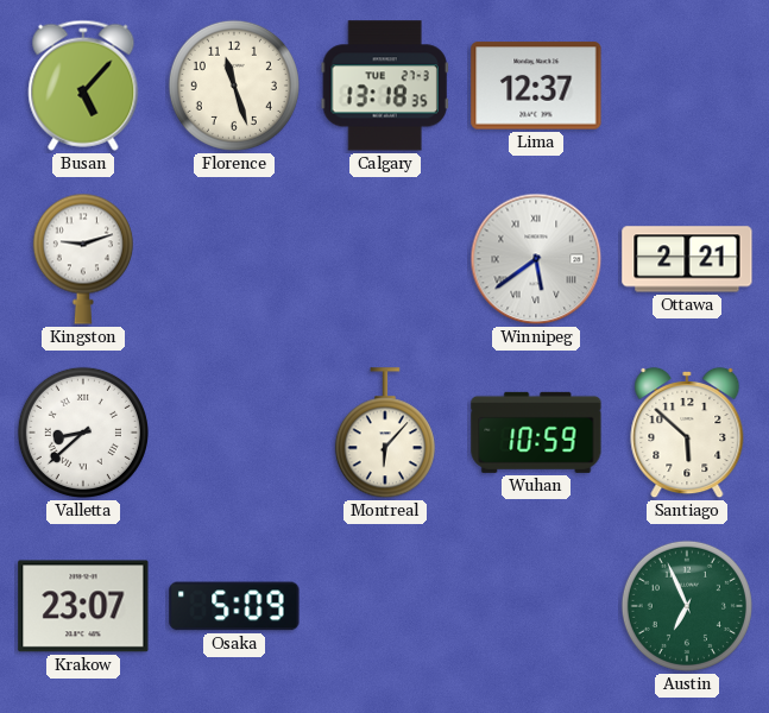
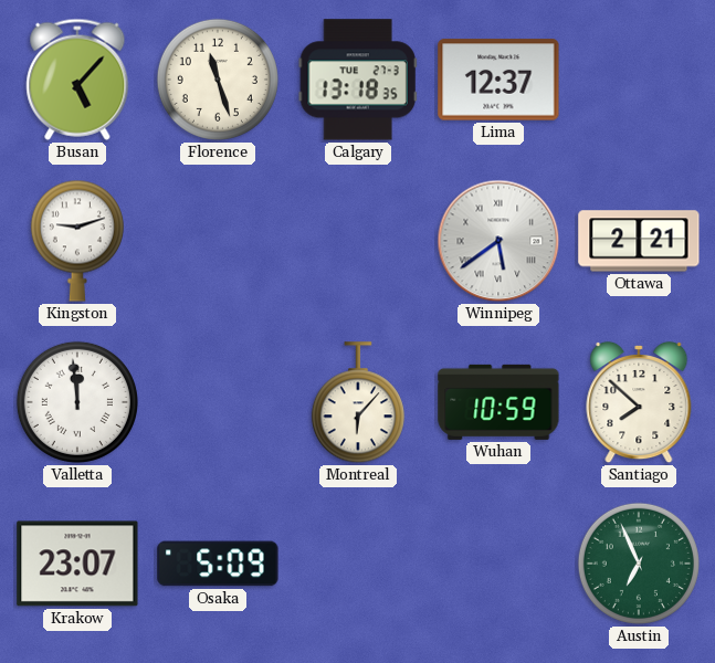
Valletta: 8:38 -> 11:59 (77, 402)
Santiago: 5:52 -> 7:52 (639, 402)
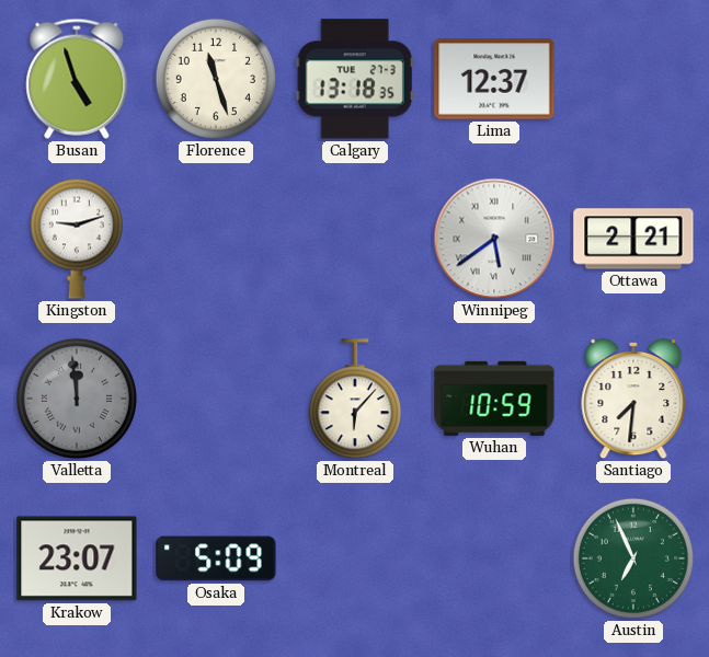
Busan: 5:07 -> 4:57 (77, 79)
Valletta dial: white -> grey (77, 399)
Santiago: 7:52 -> 7:31 (633, 399)
